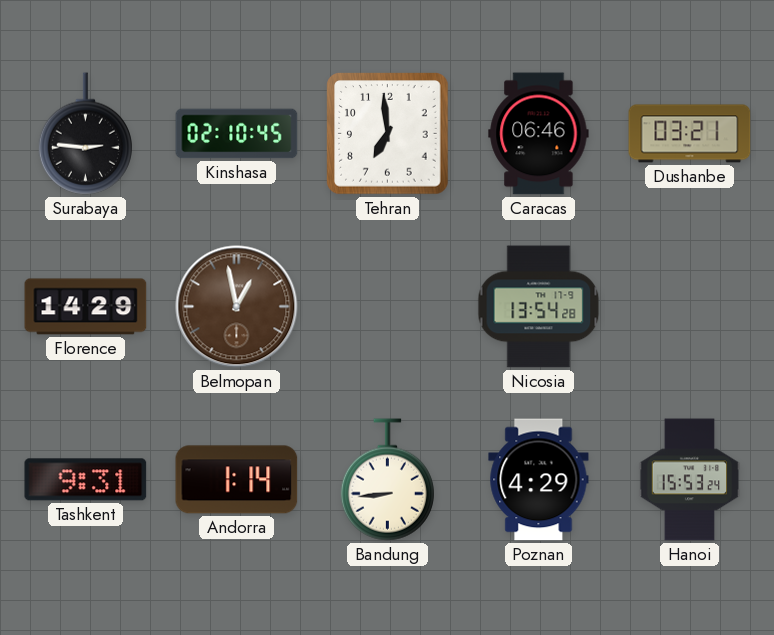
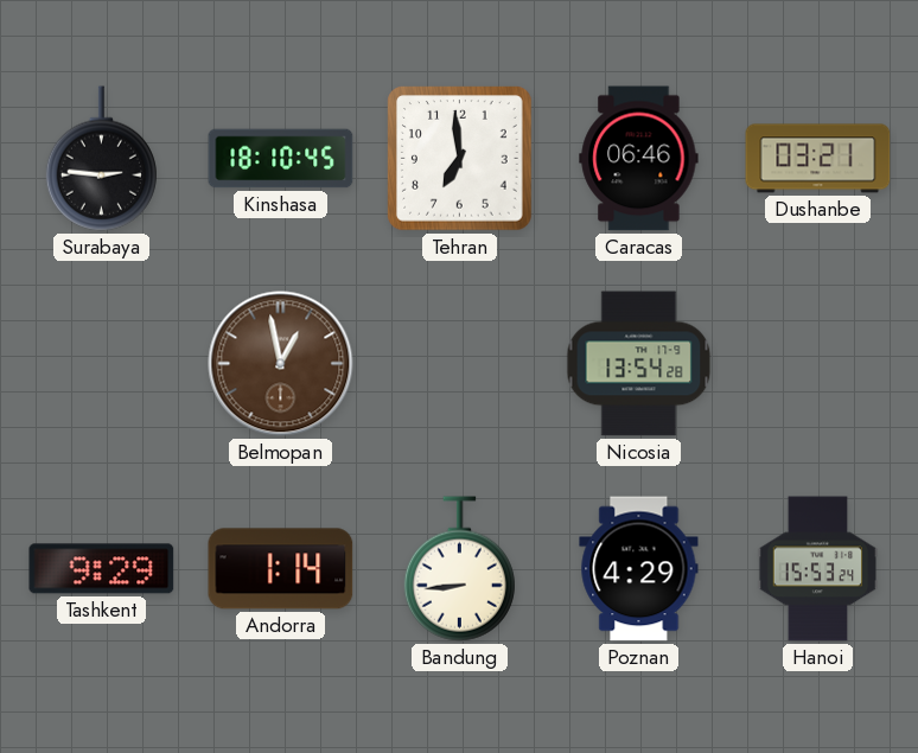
Kinshasa: 02:10 -> 18:10 (281, 159)
Florence: 14:29 -> none (86, 307)
Tashkent: 9:31 -> 9:29 (102, 569)
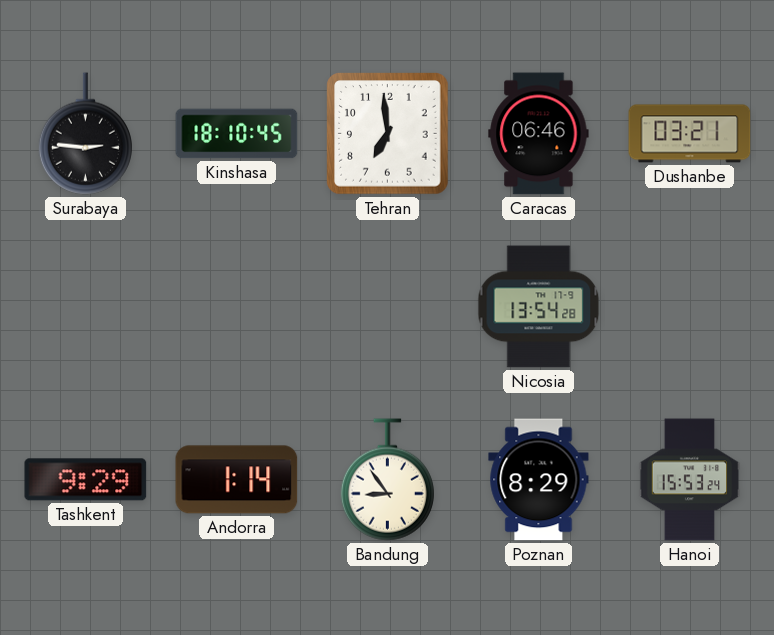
Belmopan: 12:58 -> none (281, 364)
Bandung: 8:44 -> 8:54 (387, 480)
Poznan: 4:29 -> 8:29 (539, 480)
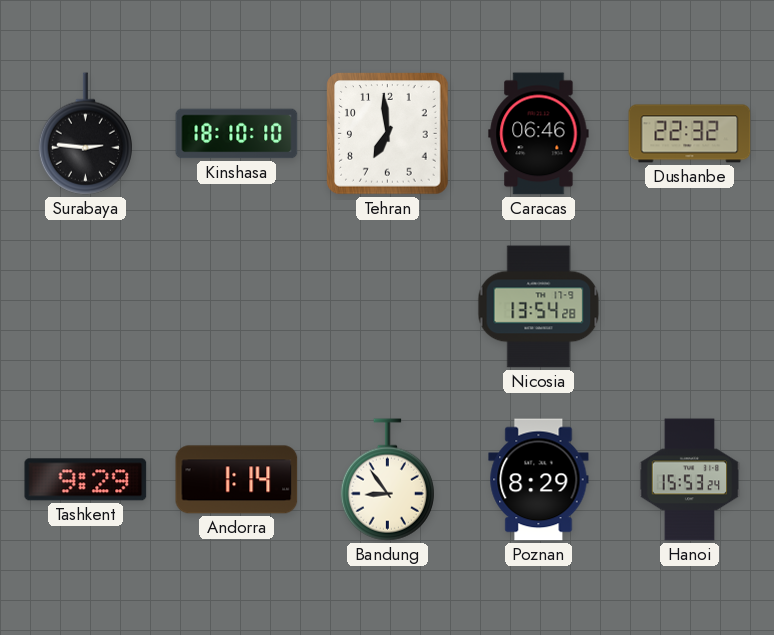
Kinshasa: 18:10:45 -> 18:10:10 (237, 134)
Dushanbe: 03:21 -> 22:32 (690, 134)
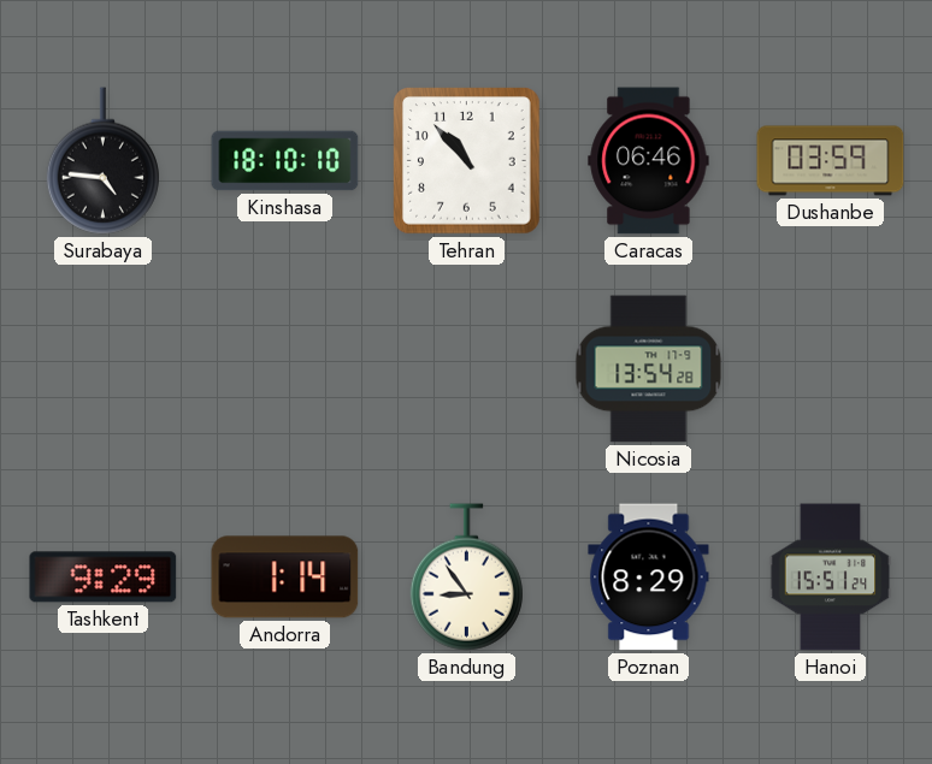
Surabaya: 2:46 -> 4:46 (102, 161)
Tehran: 6:59 -> 10:53 (467, 161)
Dushanbe: 22:32 -> 03:59 (831, 161)
Hanoi: 15:53 -> 15:51 (831, 578)
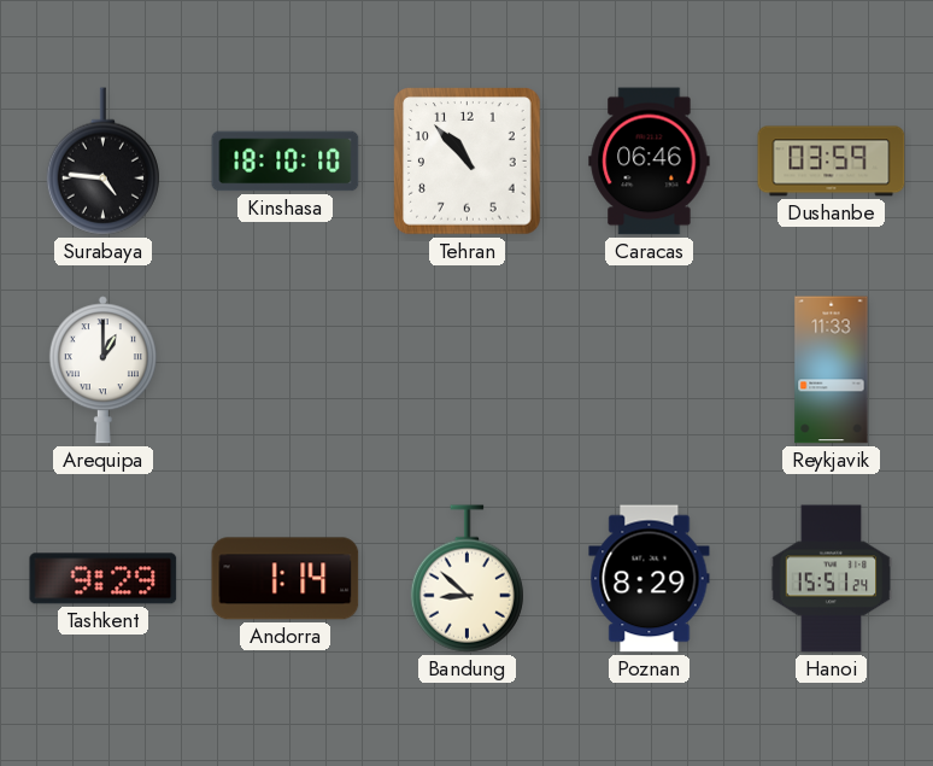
Arequipa: none -> 1:00 (102, 370)
Nicosia: 13:54 -> none (649, 369)
Reykjavik: none -> 11:33 (832, 370)
Bandung: 8:54 -> 8:52 (466, 579)
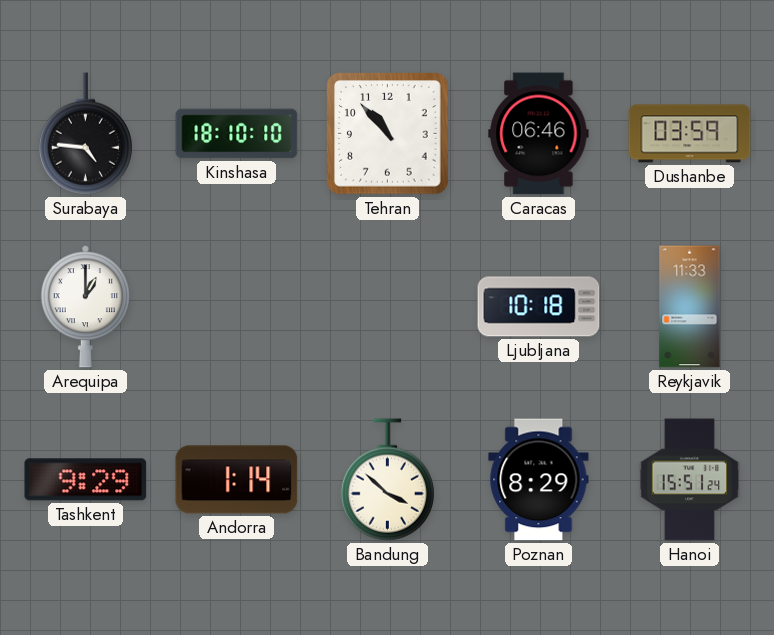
Ljubljana: none -> 10:18 (539, 307)
Bandung: 8:52 -> 3:52 (387, 480)
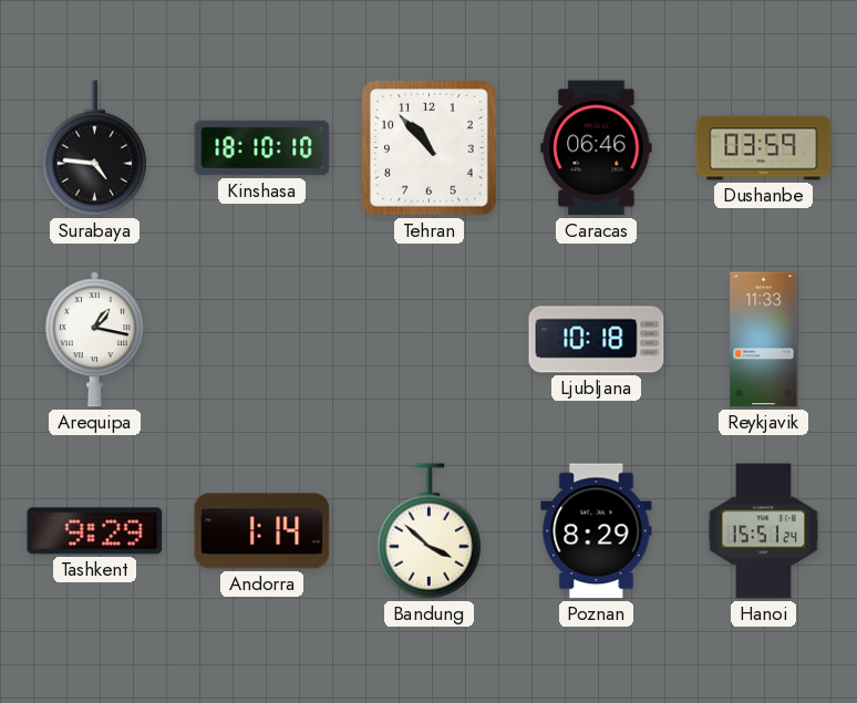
Arequipa: 1:00 -> 1:17 (94, 340)
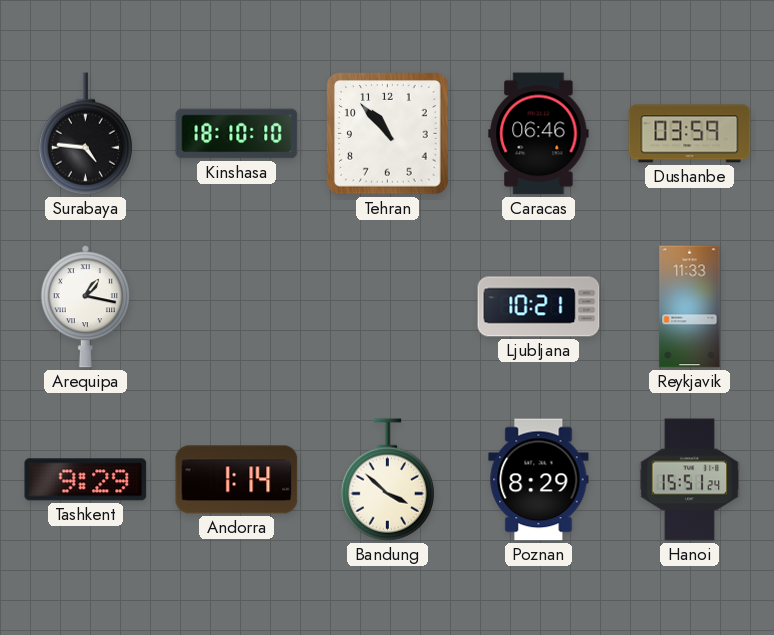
Ljubljana: 10:18 -> 10:21 (539, 307)
